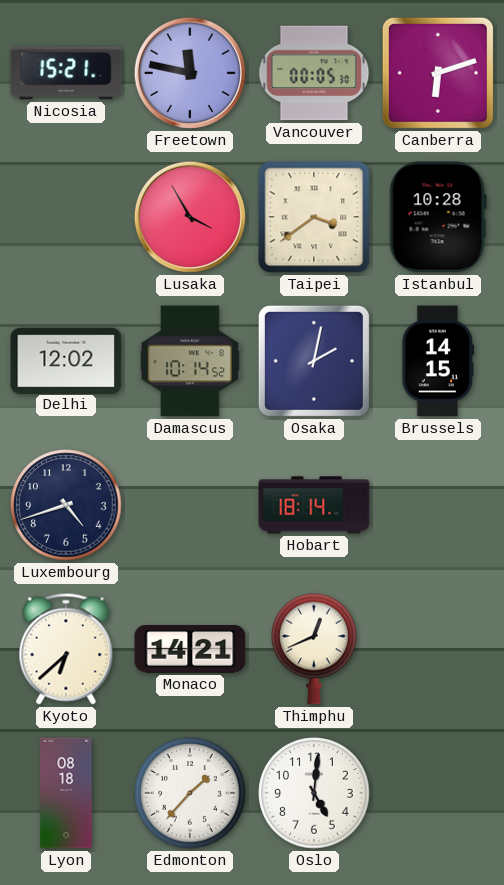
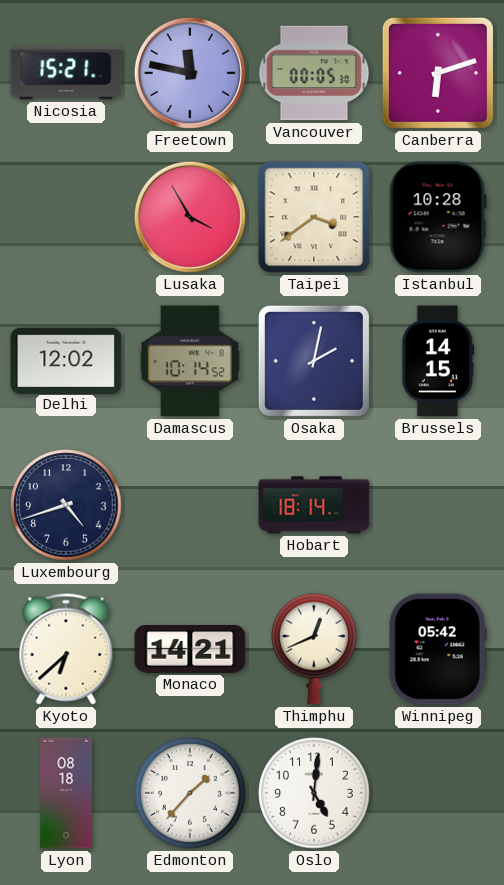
Winnipeg: none -> 05:42 (438, 649)
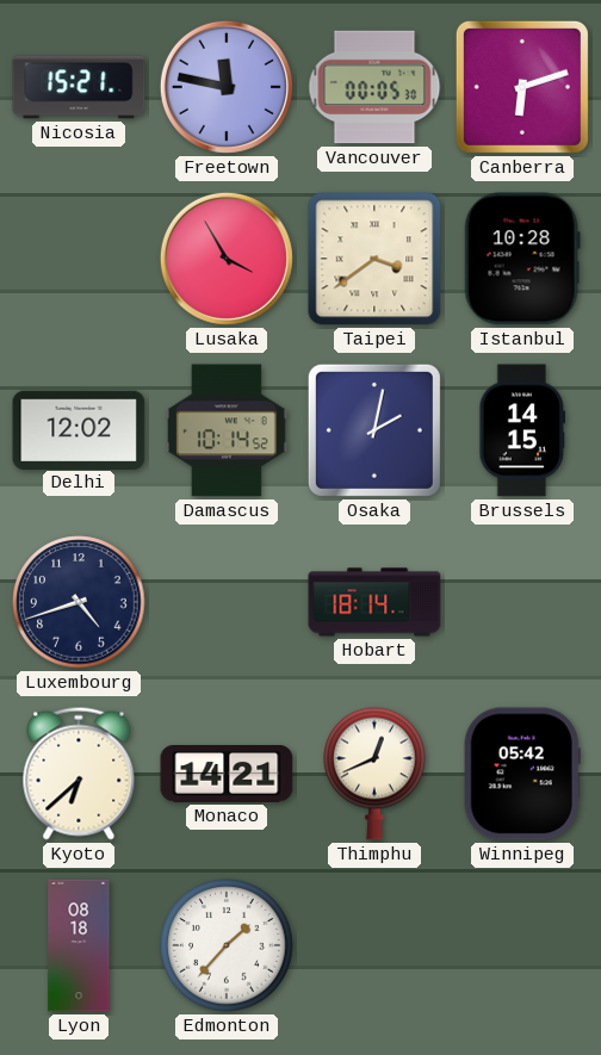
Oslo: 5:01 -> none (314, 793)
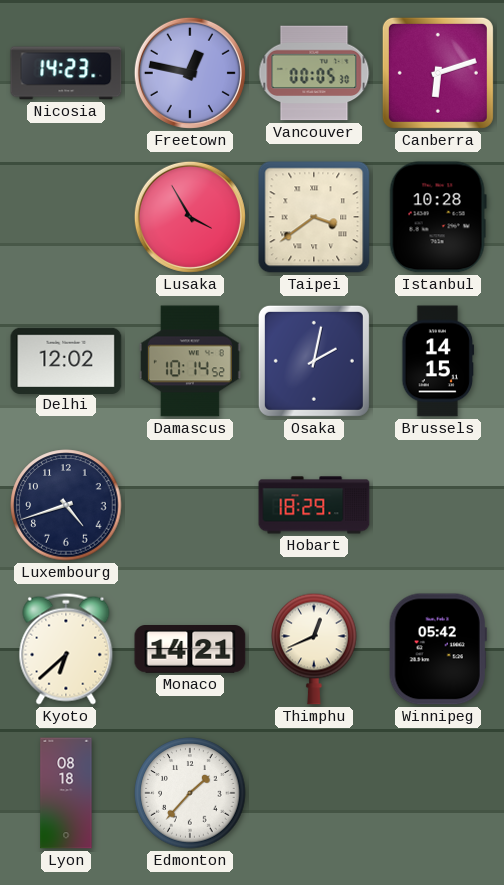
Nicosia: 15:21 -> 14:23 (66, 73)
Freetown: 11:47 -> 12:47 (190, 73)
Hobart: 18:14 -> 18:29 (314, 505)
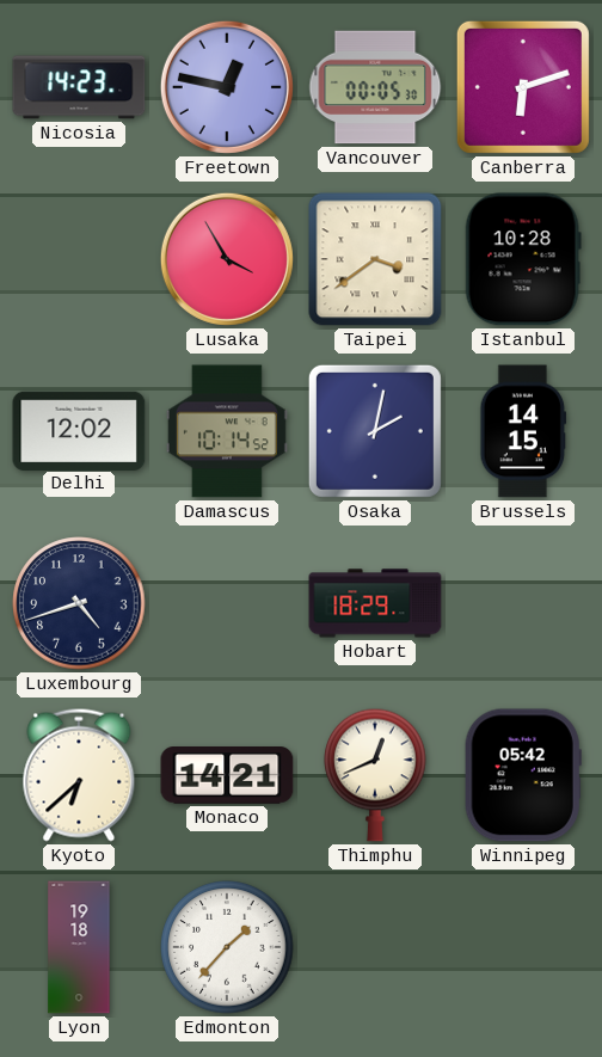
Lyon: 08:18 -> 19:18 (79, 947)
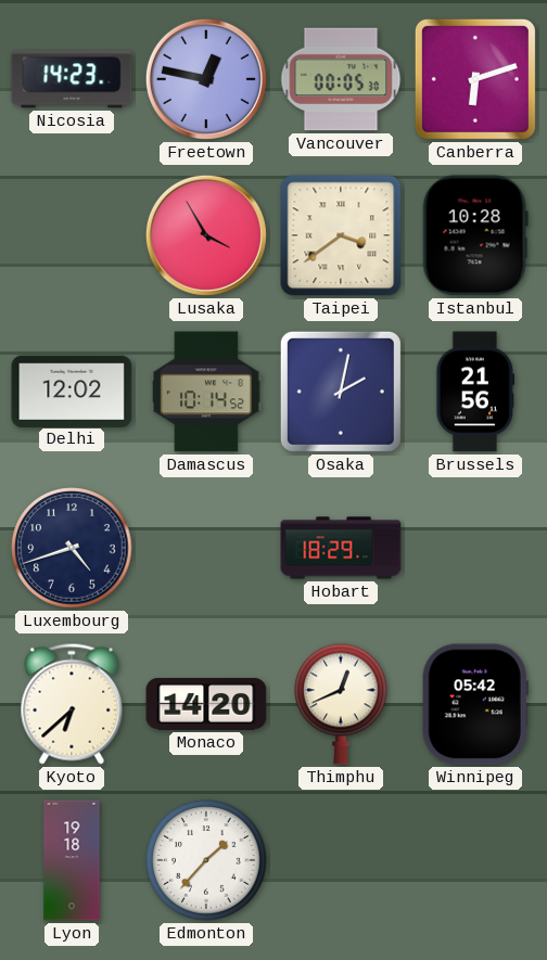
Brussels: 14:15 -> 21:56 (475, 392)
Monaco: 14:21 -> 14:20 (206, 705)
